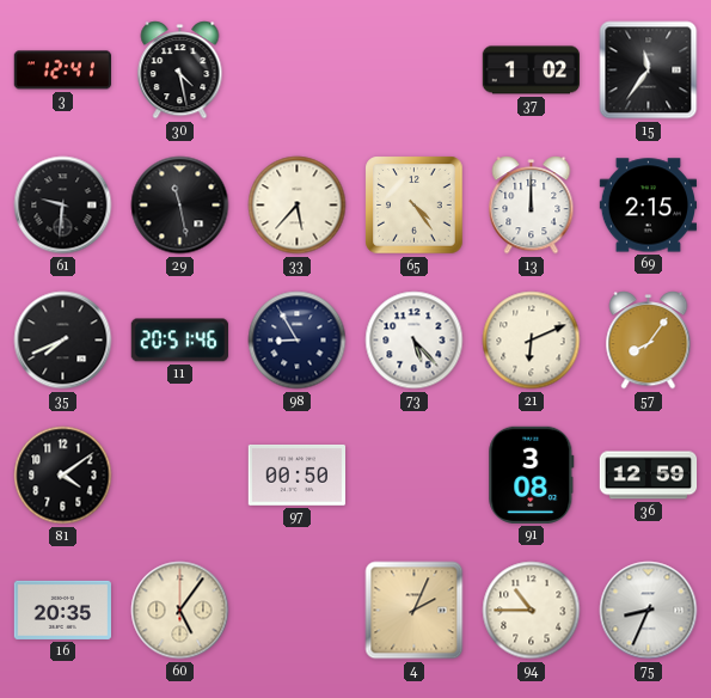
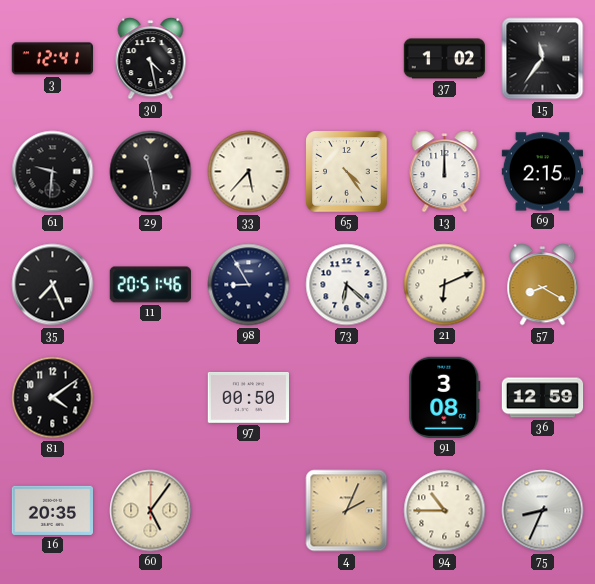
35: 7:41 -> 7:26 (53, 285)
73: 5:23 -> 6:22 (347, 285)
57: 8:06 -> 8:20 (543, 285)
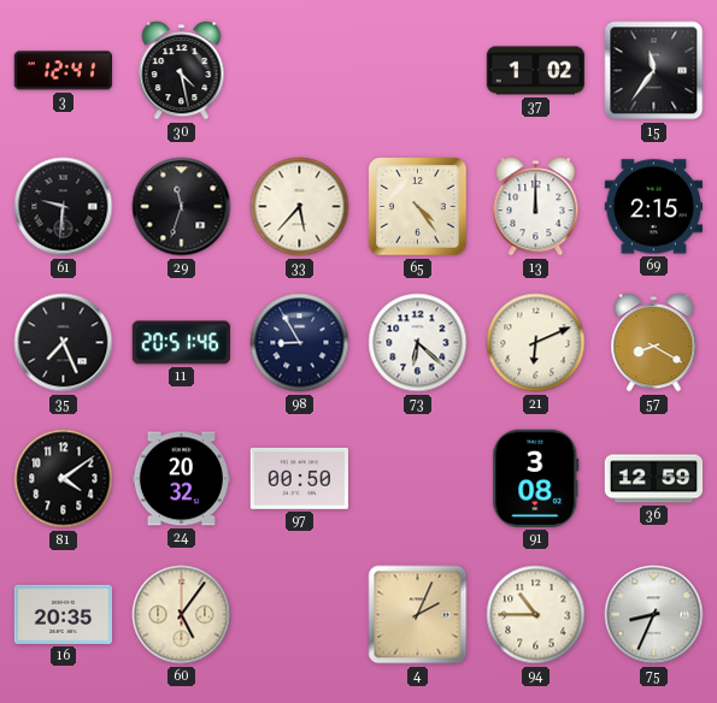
29: 11:28 -> 11:33 (182, 207)
24: none -> 20:32 (181, 479)
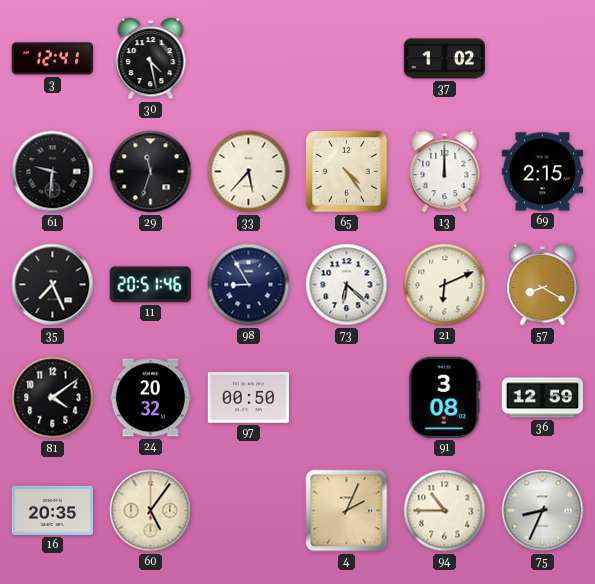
15: 11:36 -> none (654, 71)
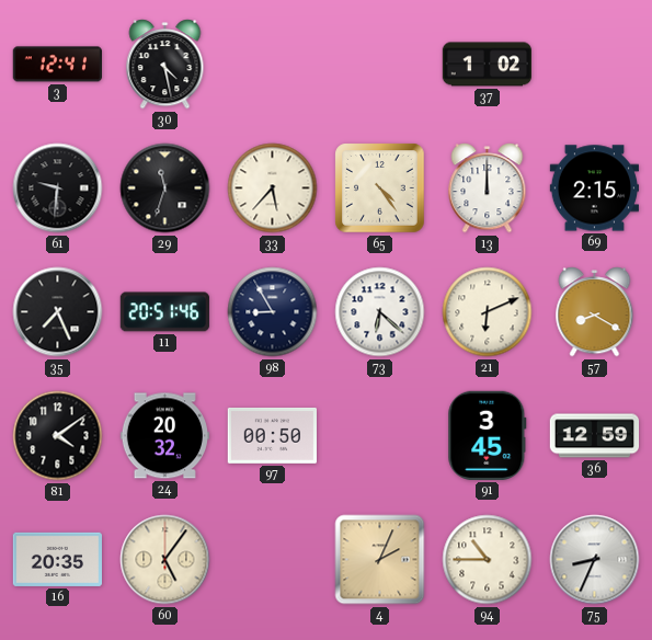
91: 3:08 -> 3:45 (488, 435)
